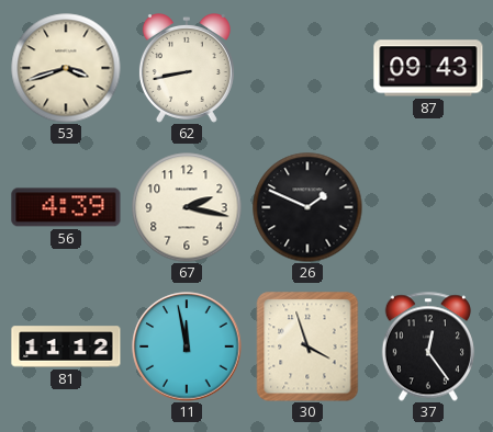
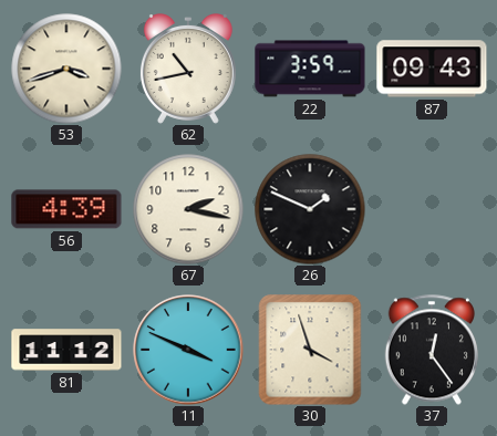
62: 8:43 -> 10:43 (188, 70)
22: none -> 3:59 (310, 69)
11: 11:58 -> 3:49 (188, 350)
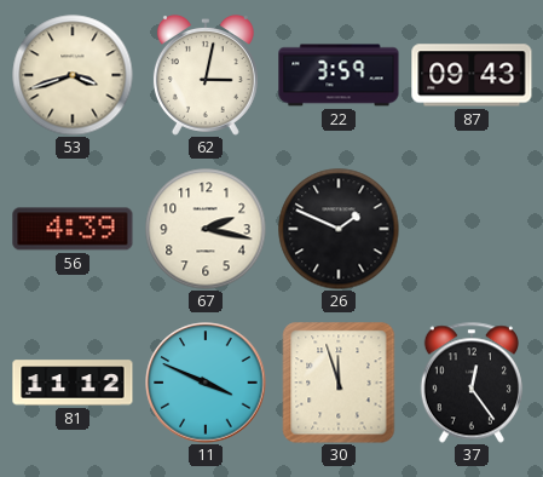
62: 10:43 -> 3:02 (206, 76)
30: 3:57 -> 11:57 (339, 383)
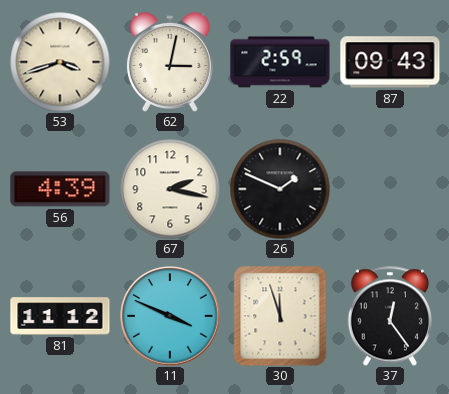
22: 3:59 -> 2:59 (280, 62)
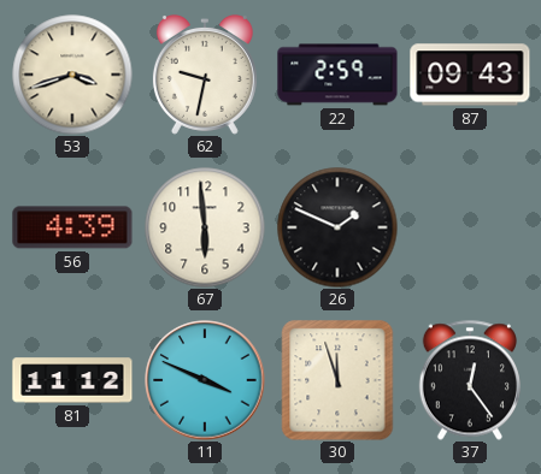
62: 3:02 -> 9:32 (205, 76)
67: 2:17 -> 5:59 (205, 227)
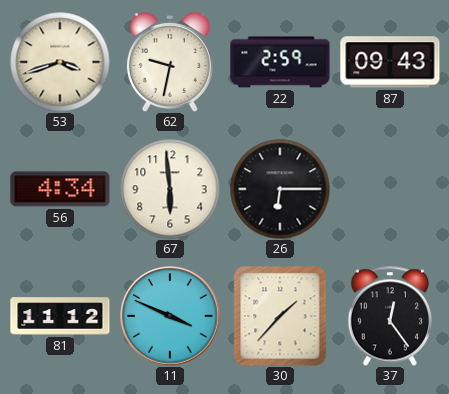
56: 4:39 -> 4:34 (60, 189)
26: 1:49 -> 6:15 (280, 189)
30: 11:57 -> 1:37 (280, 316)
